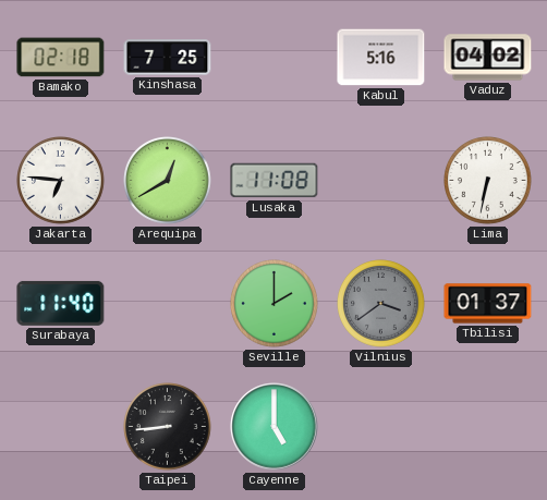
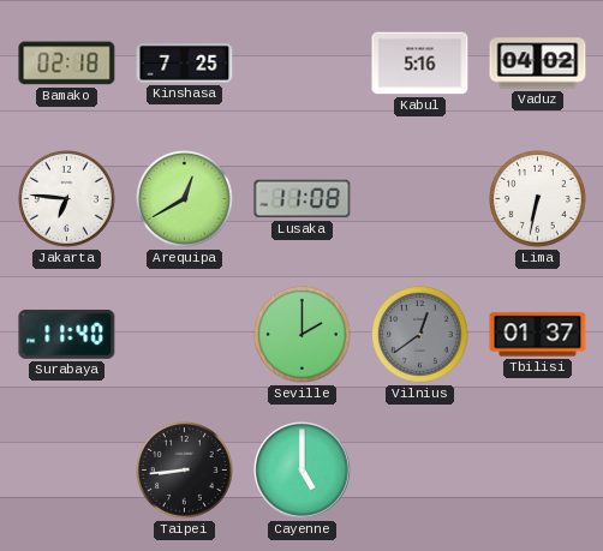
Vilnius: 3:39 -> 12:39 (420, 335)
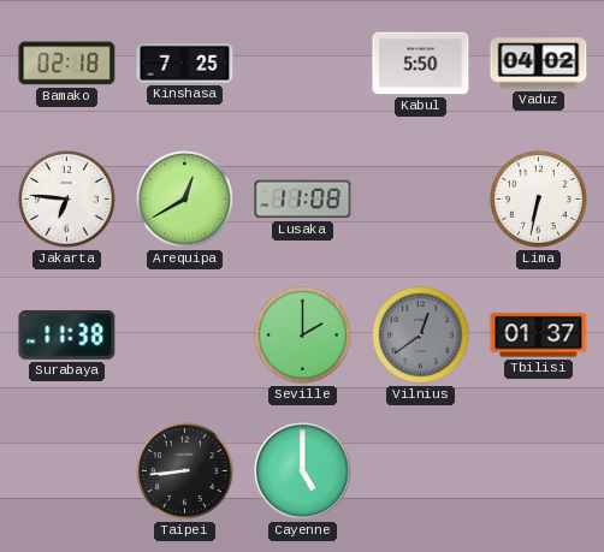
Kabul: 5:16 -> 5:50 (421, 64)
Surabaya: 11:40 -> 11:38 (67, 334)
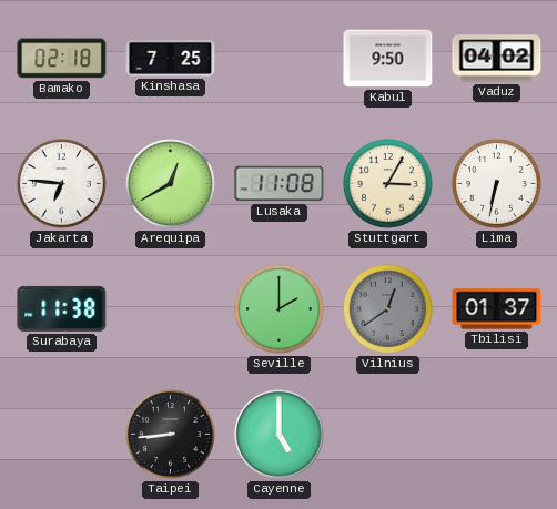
Kabul: 5:50 -> 9:50 (388, 59)
Stuttgart: none -> 3:05 (388, 184)
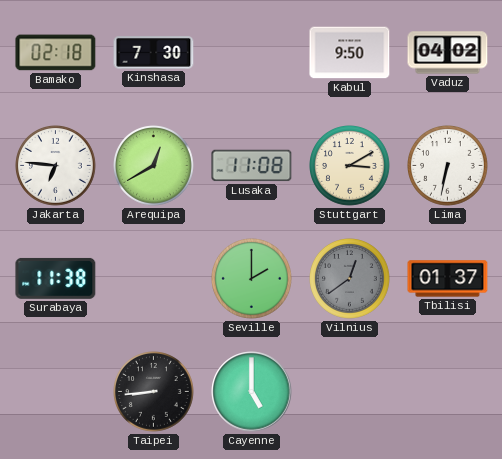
Kinshasa: 7:25 -> 7:30 (154, 53)
Stuttgart: 3:05 -> 3:10 (350, 166)
